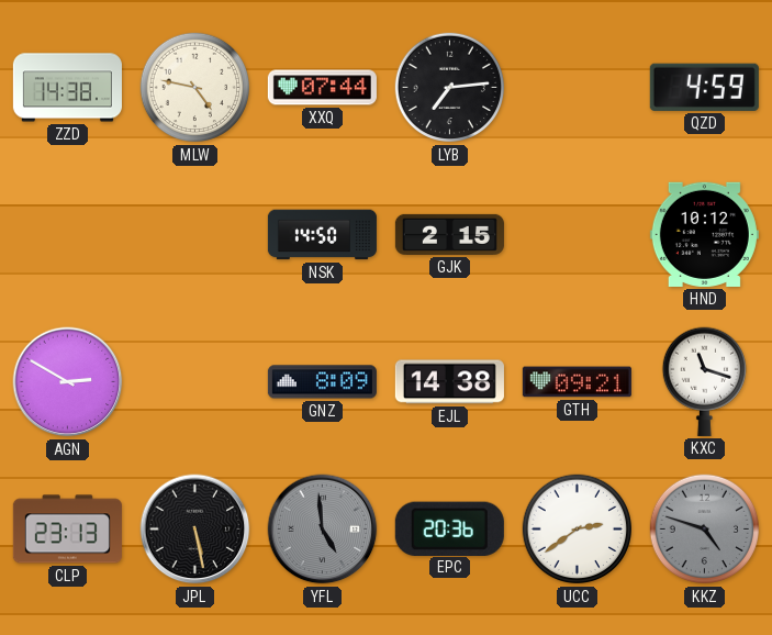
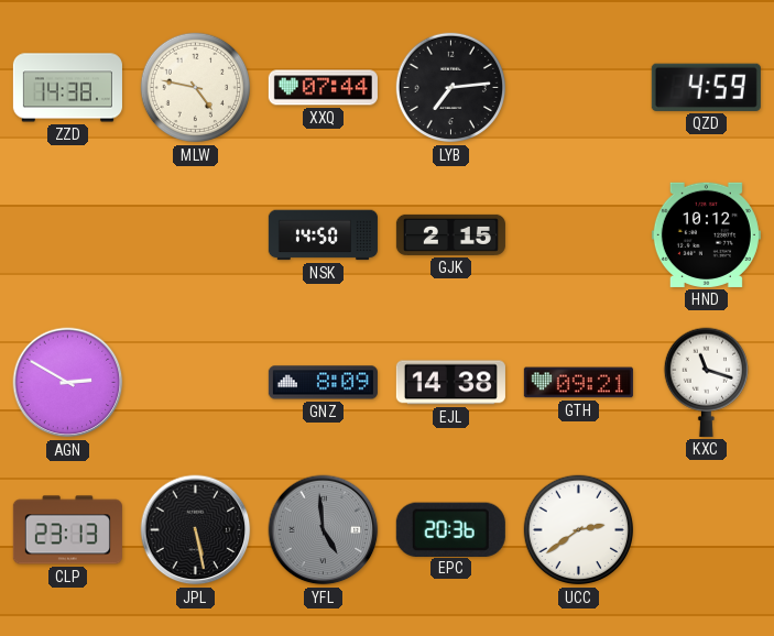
KKZ: 4:48 -> none (705, 530)
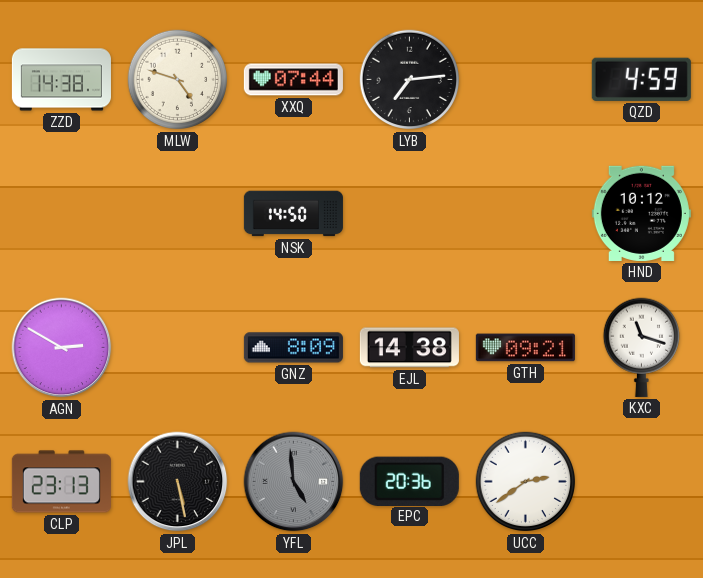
MLW: 4:47 -> 4:48 (178, 80)
GJK: 2:15 -> none (450, 234)
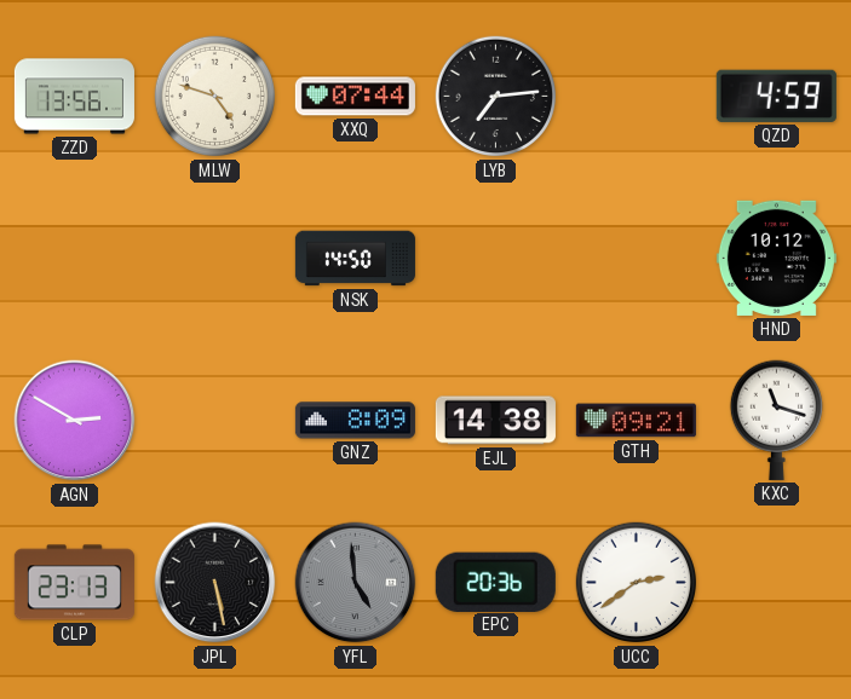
ZZD: 14:38 -> 13:56 (74, 97)
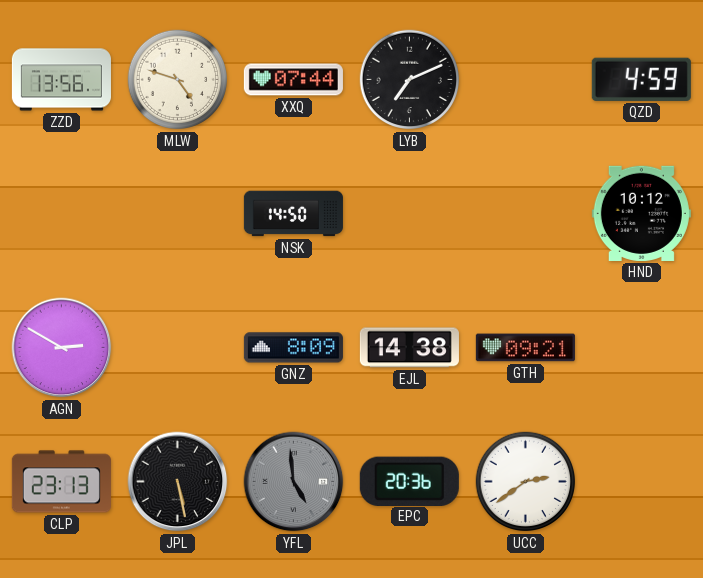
LYB: 7:14 -> 7:11 (410, 80)
KXC: 11:18 -> none (776, 420)
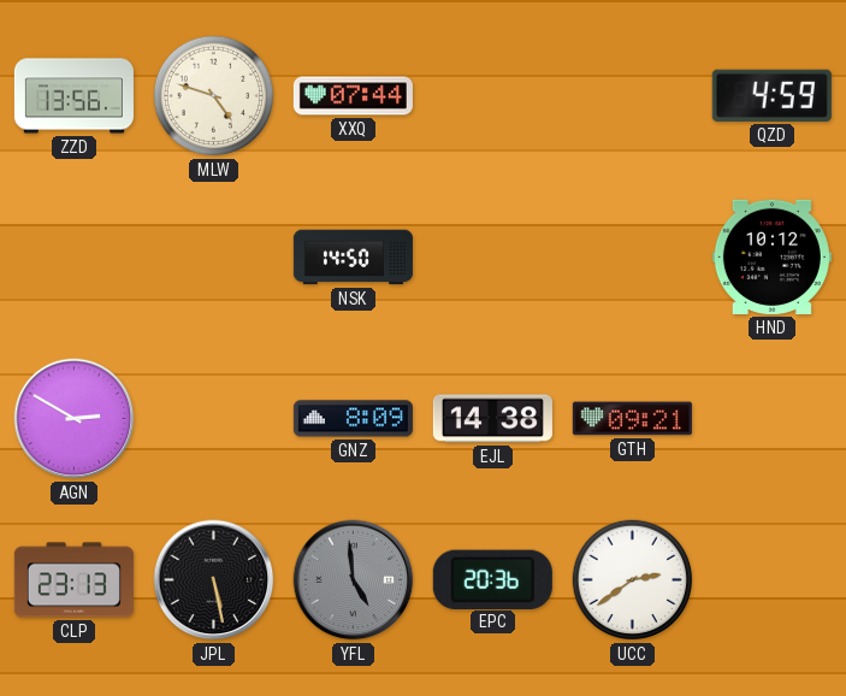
LYB: 7:11 -> none (410, 80)
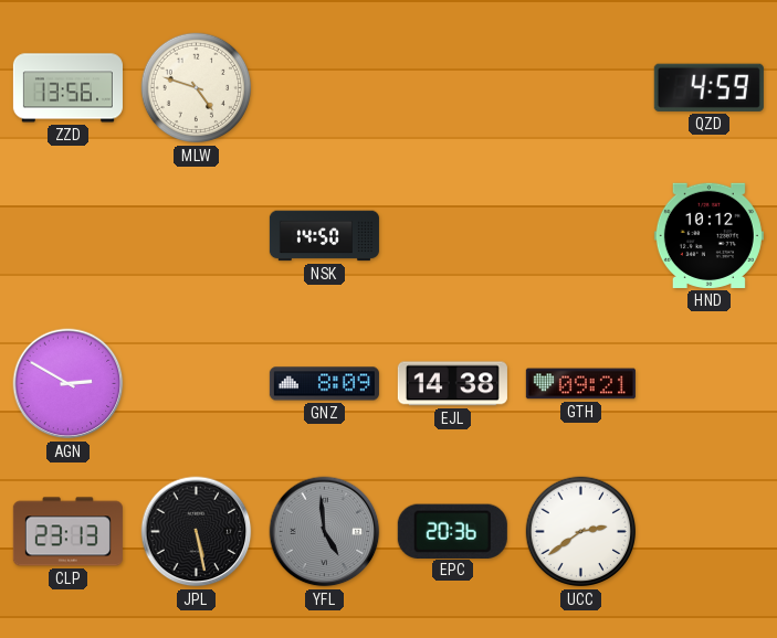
XXQ: 07:44 -> none (353, 96)
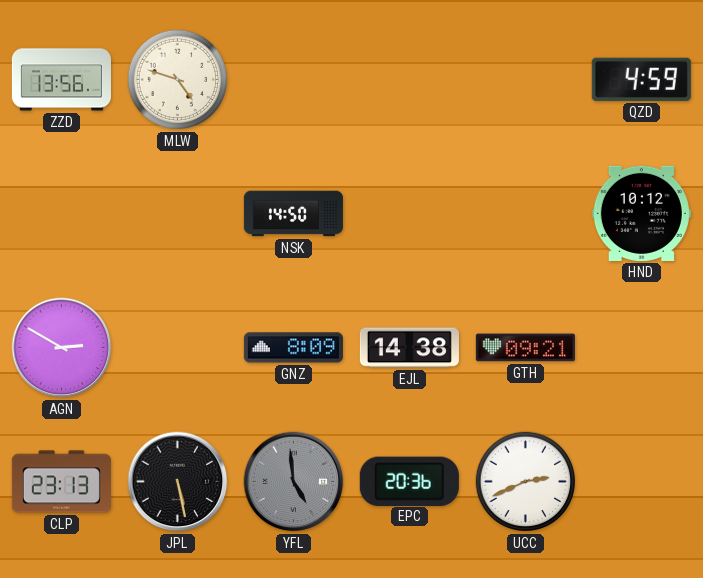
UCC: 2:39 -> 2:41 (526, 482)
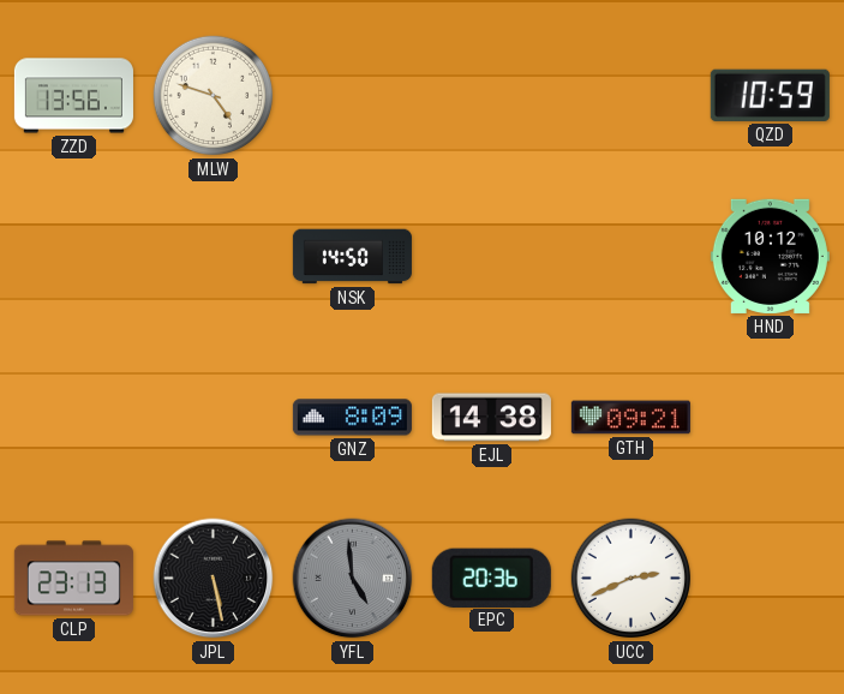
QZD: 4:59 -> 10:59 (770, 95)
AGN: 2:50 -> none (62, 348)
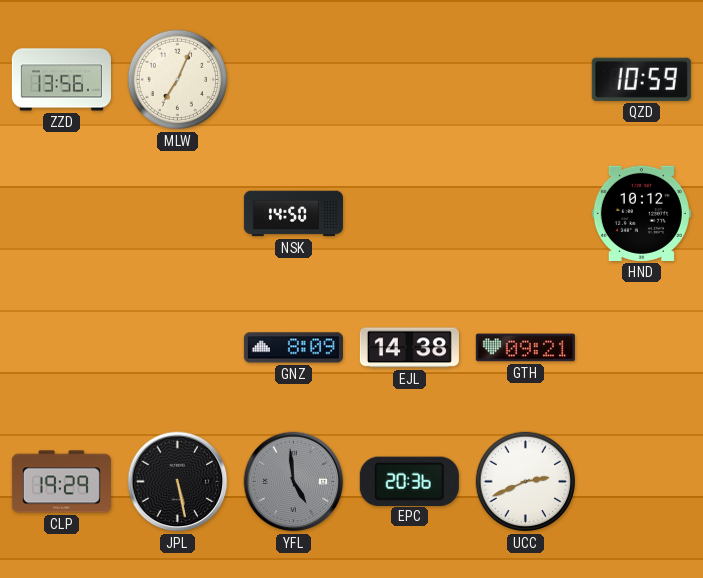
MLW: 4:48 -> 7:04 (178, 80)
CLP: 23:13 -> 19:29 (61, 482)
